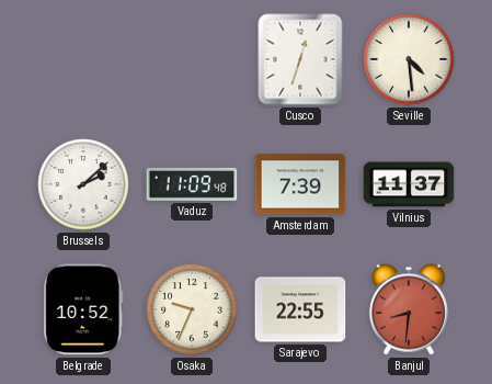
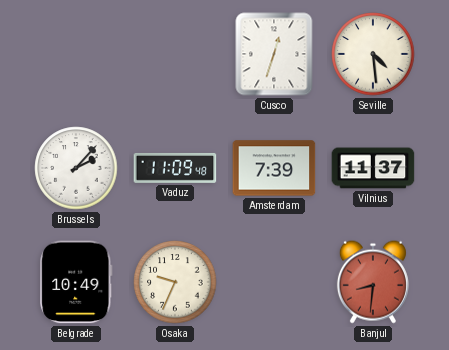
Brussels: 2:08 -> 2:07 (76, 168)
Belgrade: 10:52 -> 10:49 (76, 282)
Sarajevo: 22:55 -> none (300, 309)
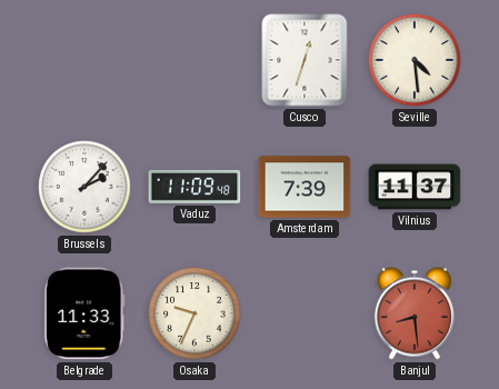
Belgrade: 10:49 -> 11:33 (84, 313)
Banjul: 8:31 -> 8:29 (415, 313)
